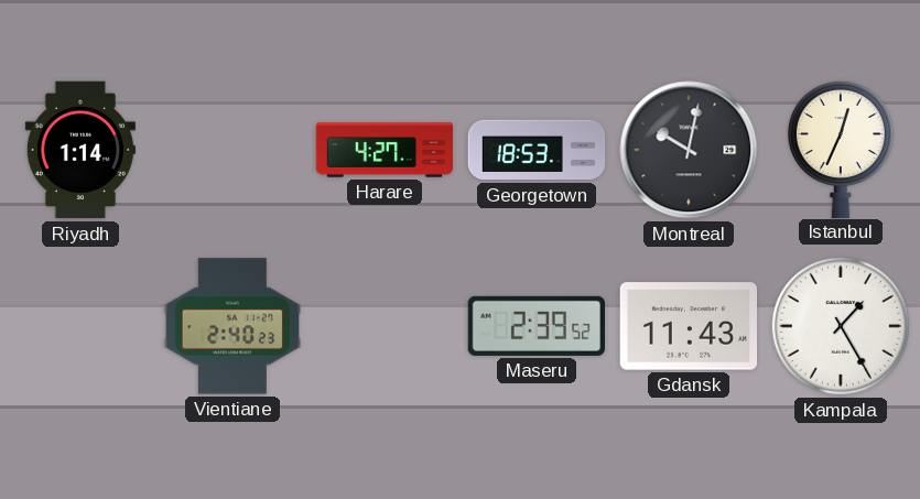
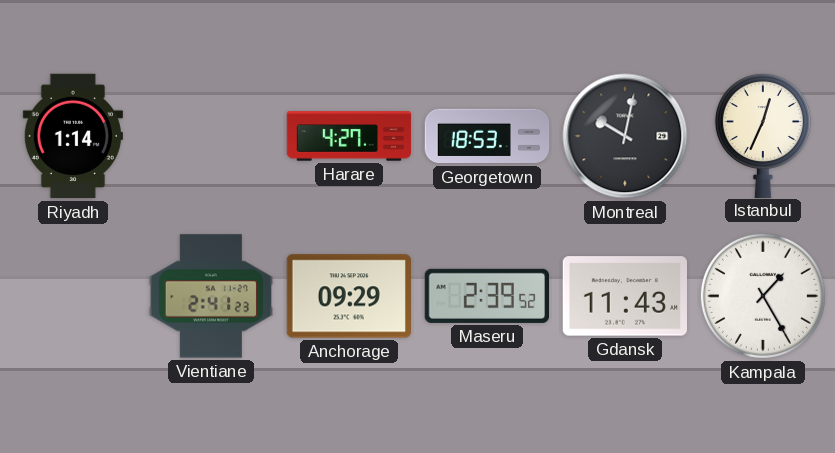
Vientiane: 2:40 -> 2:41 (211, 296)
Anchorage: none -> 09:29 (348, 296)
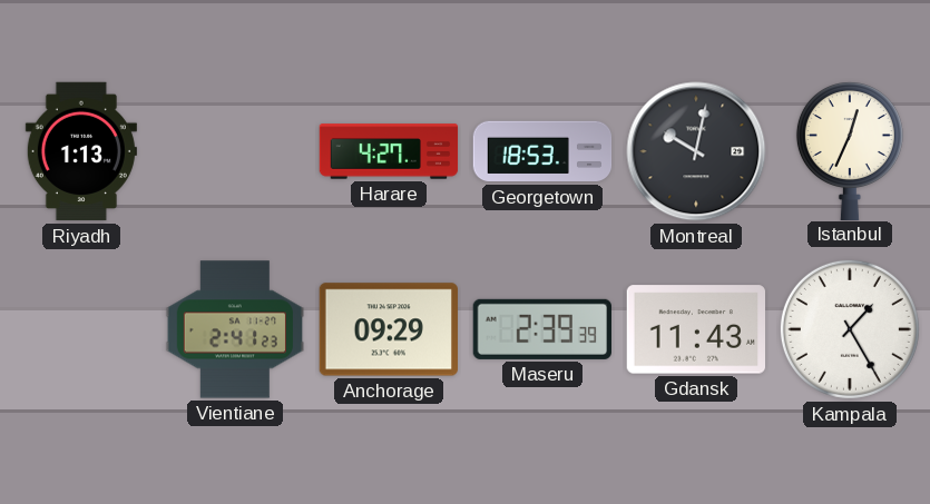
Riyadh: 1:14 -> 1:13 (81, 151)
Maseru: 2:39:52 -> 2:39:39 (541, 329)
